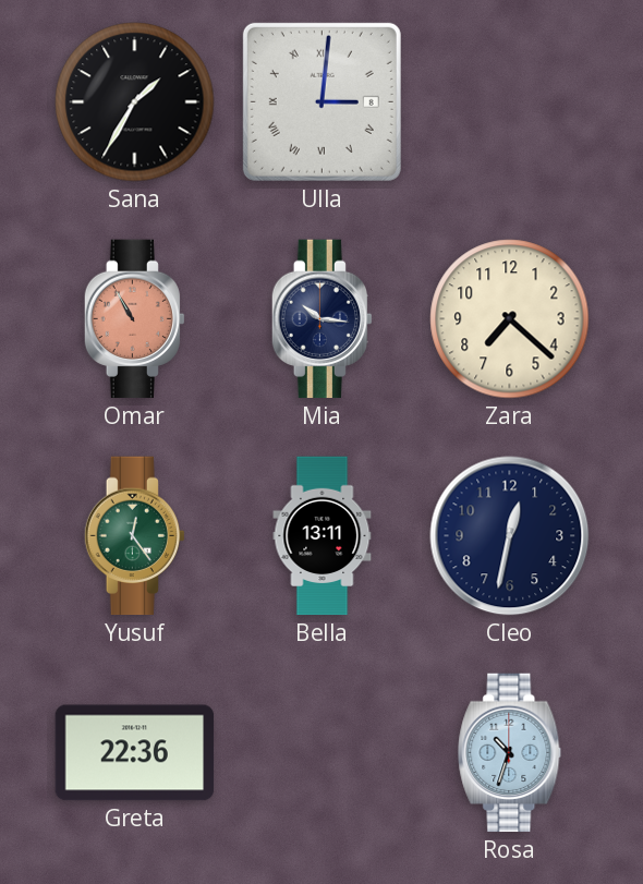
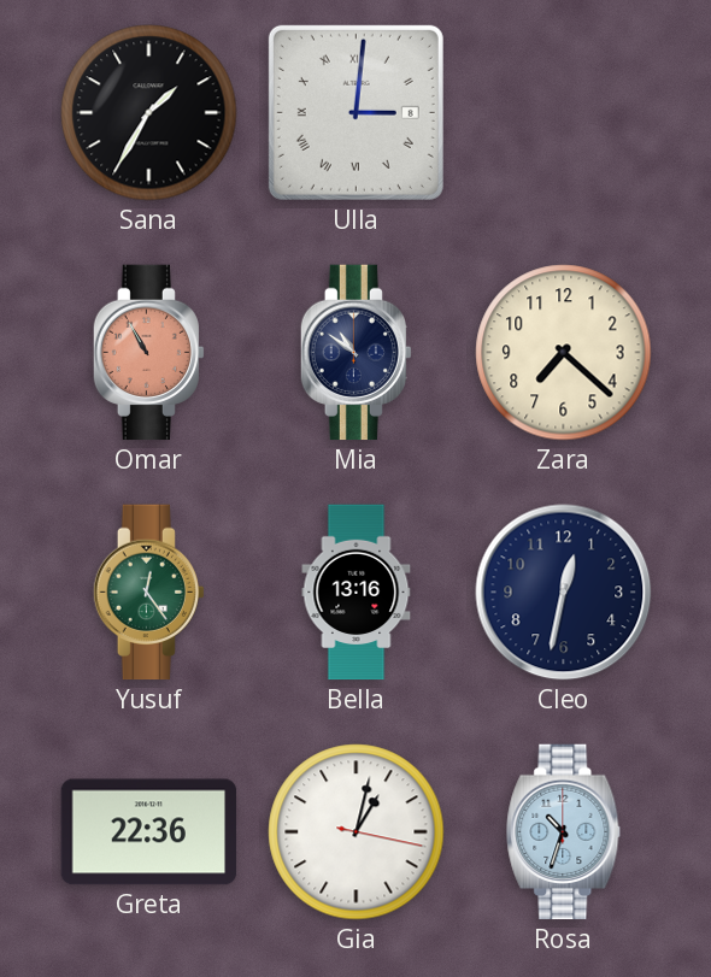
Mia: 10:16 -> 10:51 (355, 353)
Bella: 13:11 -> 13:16 (357, 593)
Gia: none -> 1:02 (357, 832)
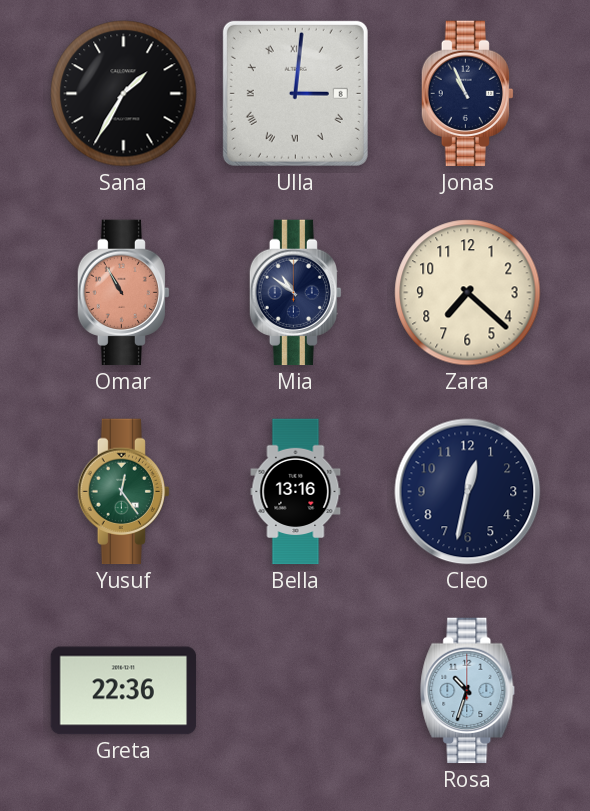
Jonas: none -> 10:56 (467, 94)
Gia: 1:02 -> none (357, 832)
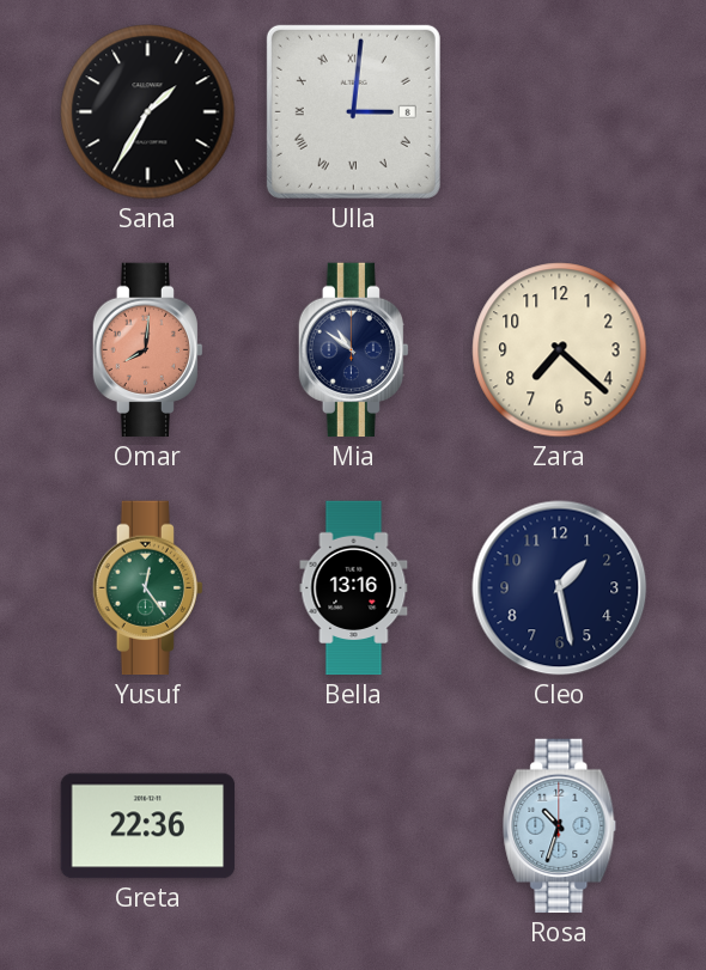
Jonas: 10:56 -> none (467, 94)
Omar: 10:55 -> 8:01 (147, 350)
Cleo: 12:32 -> 1:28 (560, 588)
